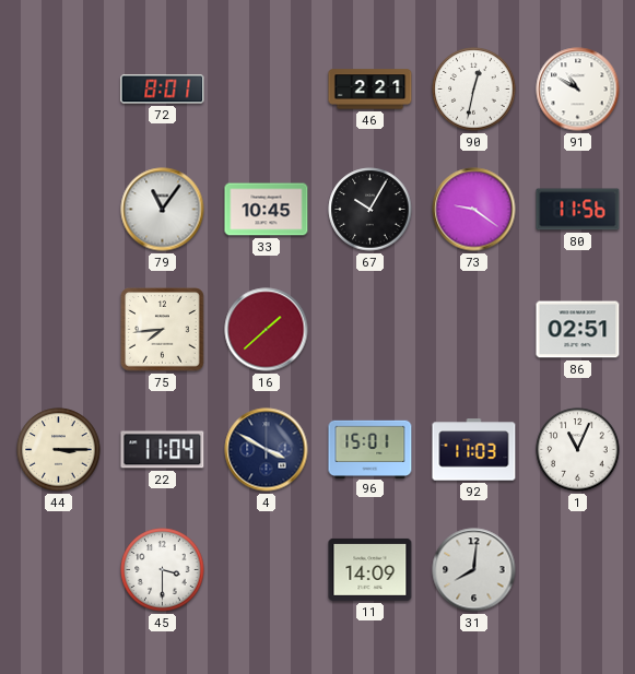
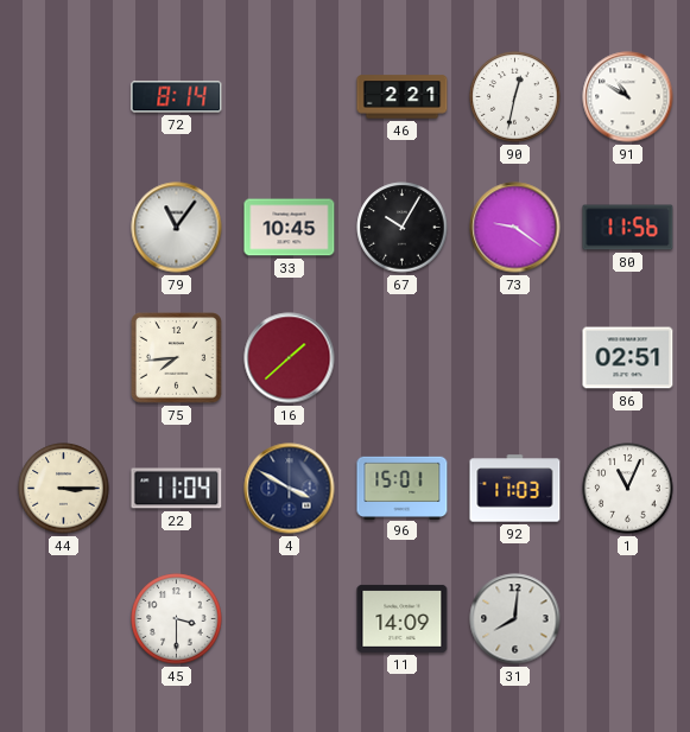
72: 8:01 -> 8:14 (177, 97)
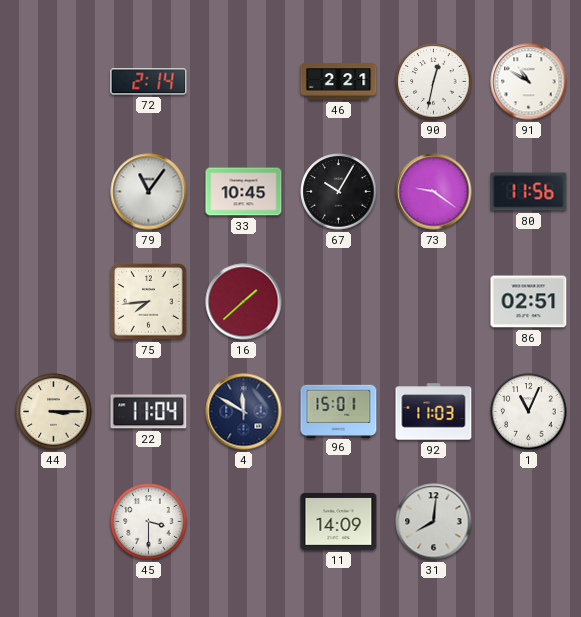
72: 8:14 -> 2:14 (149, 82)
4: 3:50 -> 11:50 (244, 412)
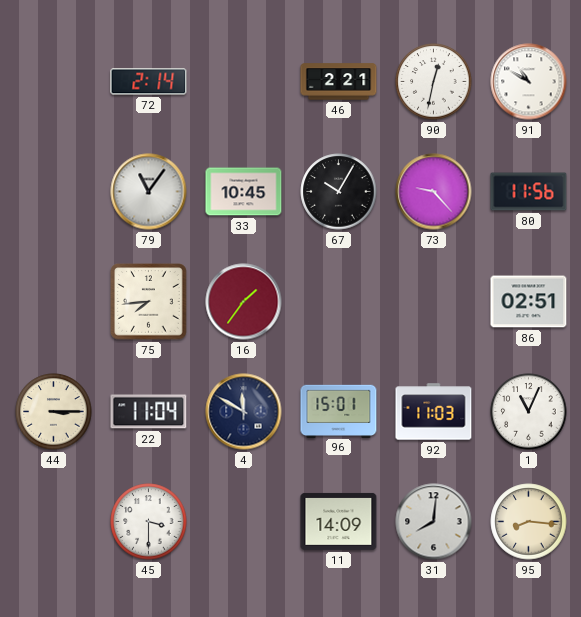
73: 9:21 -> 9:23 (434, 192)
16: 1:38 -> 1:36 (244, 302)
95: none -> 8:16 (529, 522)
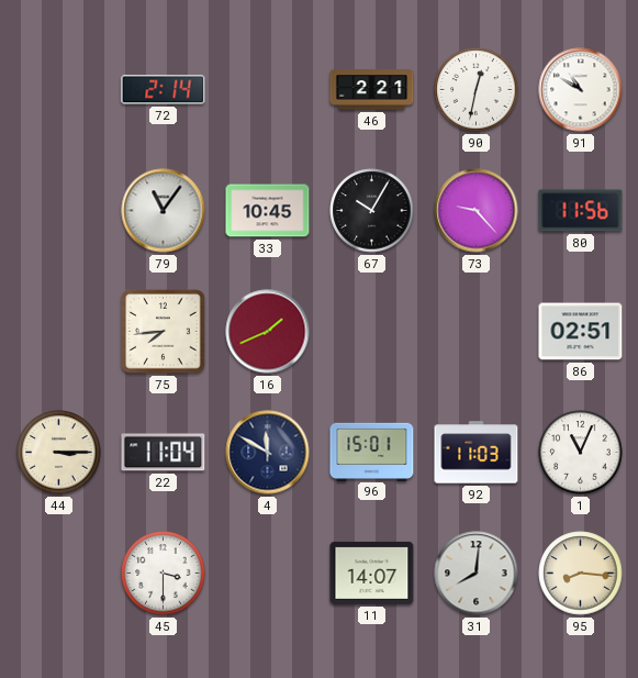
16: 1:36 -> 1:41 (268, 332)
11: 14:09 -> 14:07 (372, 573)
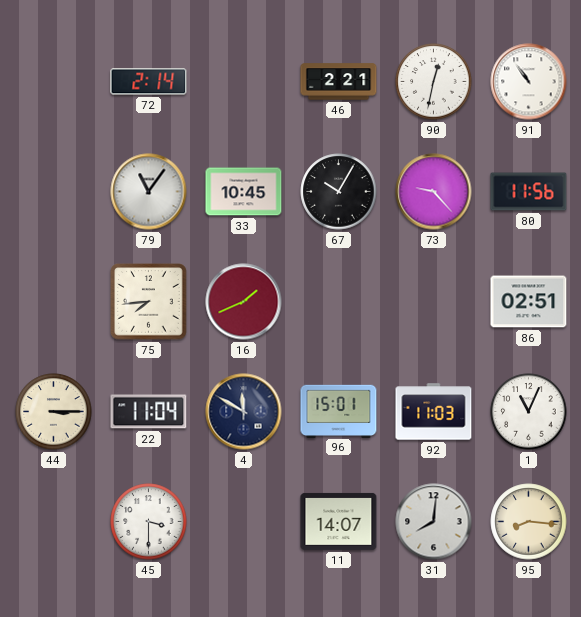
91: 10:50 -> 10:54 (529, 82)
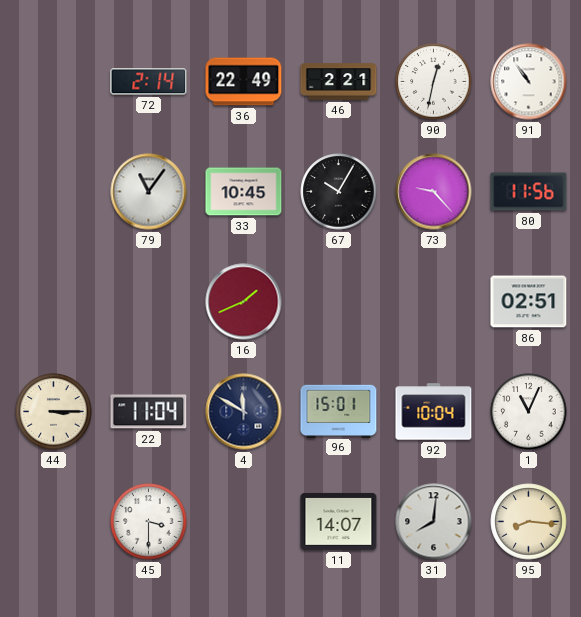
36: none -> 22:49 (244, 82)
75: 7:44 -> none (149, 302)
92: 11:03 -> 10:04 (434, 412)
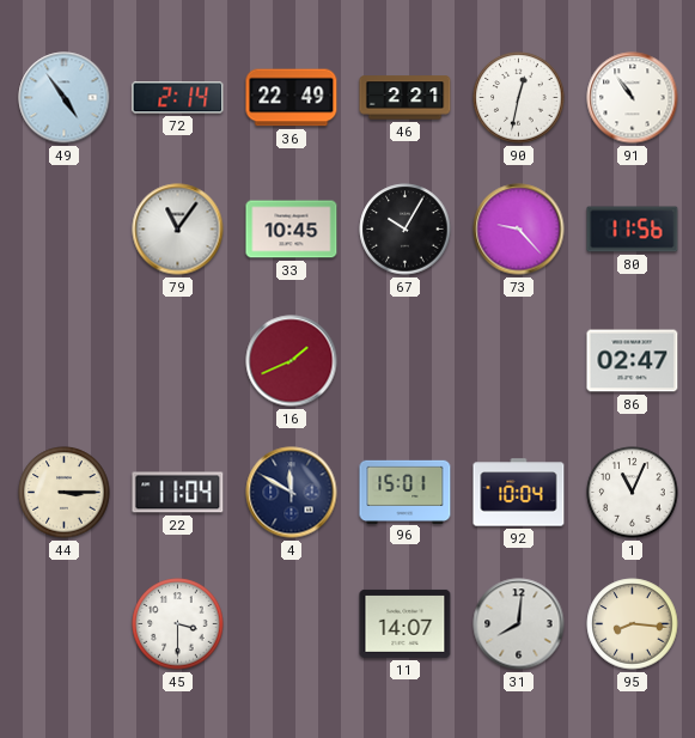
49: none -> 4:54 (65, 98)
86: 02:51 -> 02:47 (633, 361)
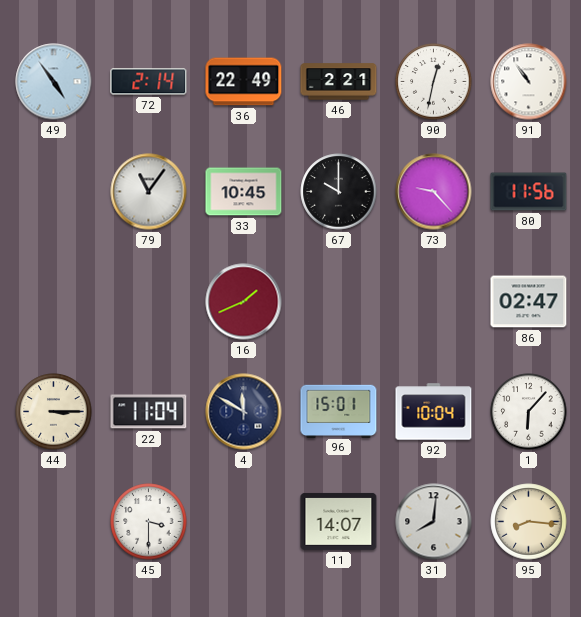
67: 10:05 -> 10:00 (339, 192)
1: 11:04 -> 6:07 (529, 412)
